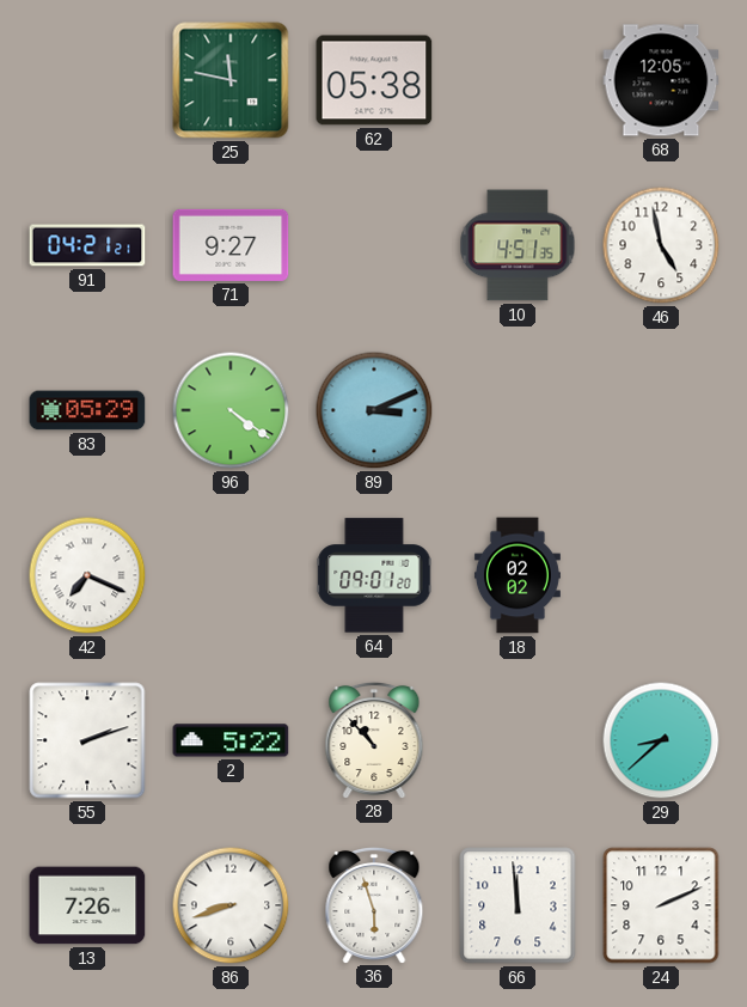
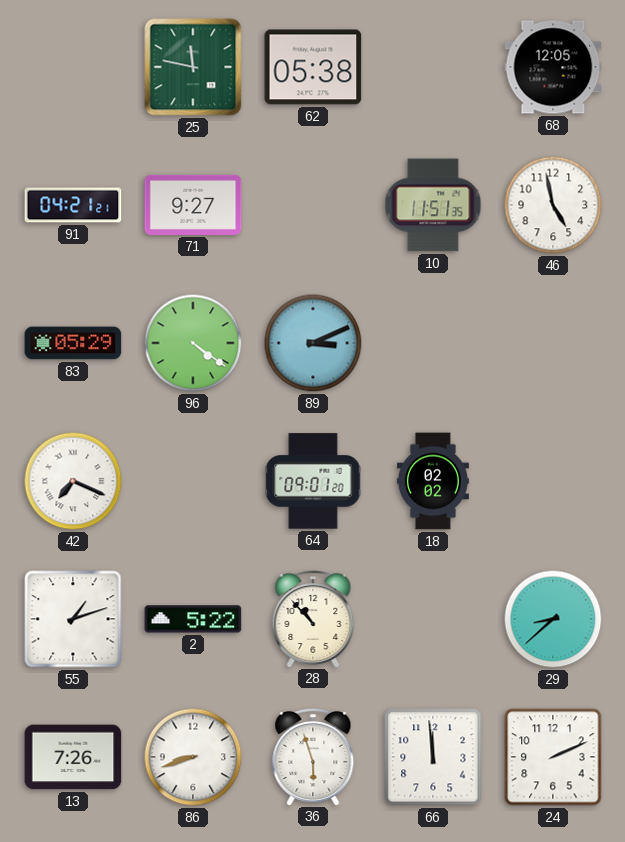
10: 4:51 -> 11:51 (433, 205)
55: 2:12 -> 1:12 (73, 619)
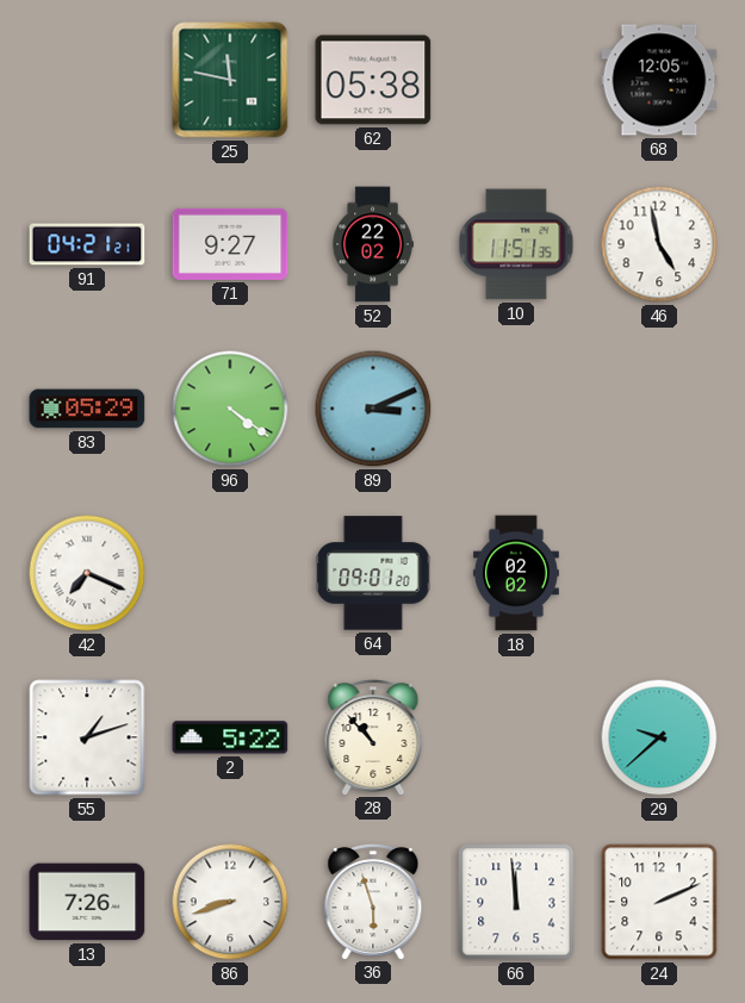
52: none -> 22:02 (373, 244)
29: 8:38 -> 9:38 (659, 737)
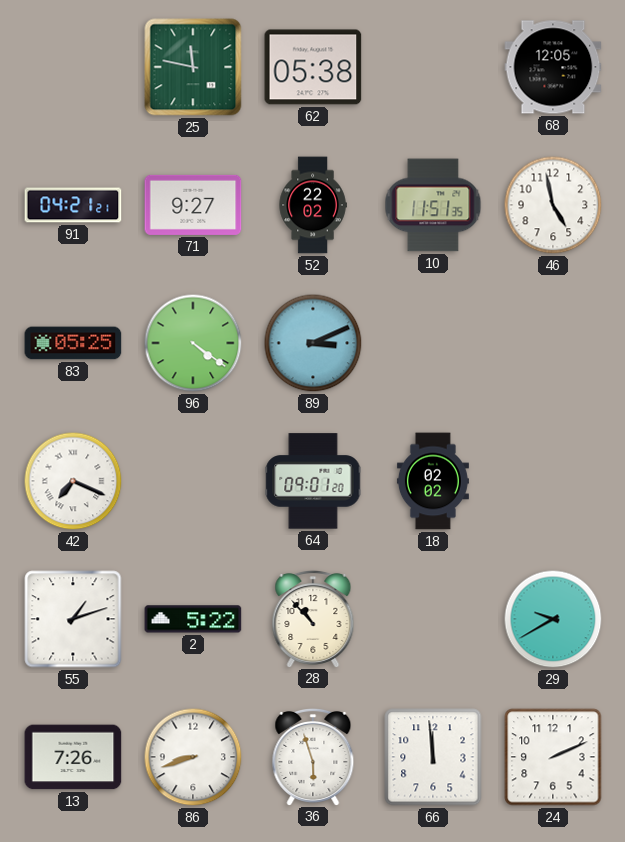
83: 05:29 -> 05:25 (73, 343)
29: 9:38 -> 9:40 (553, 619)
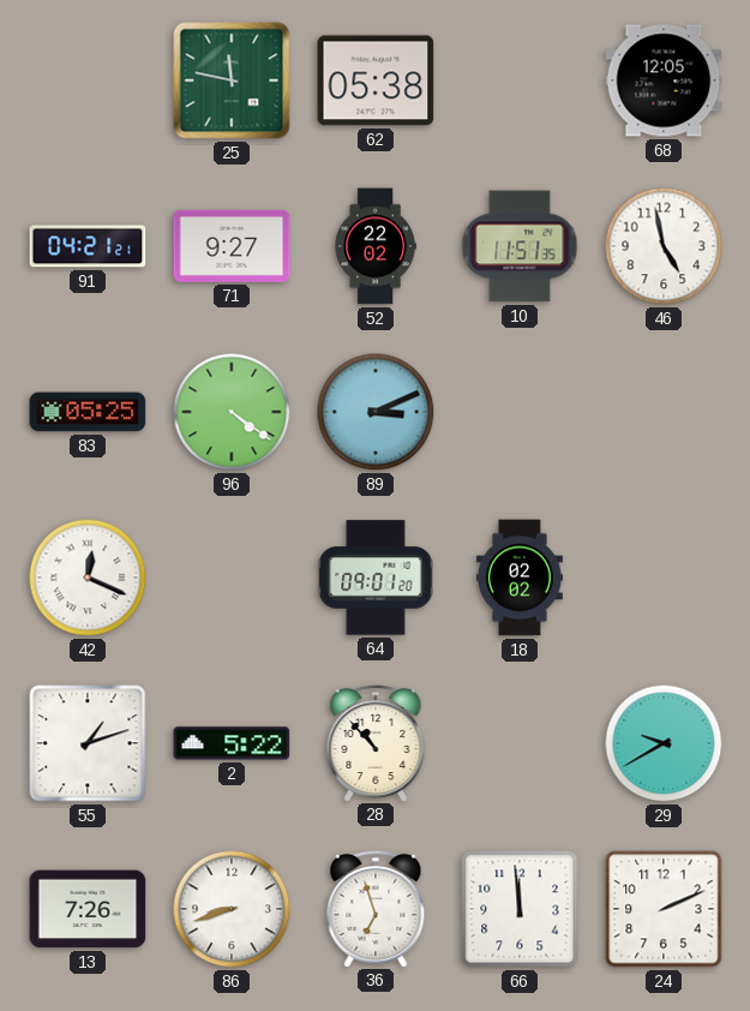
42: 7:19 -> 12:19 (88, 578)
36: 5:57 -> 6:57 (376, 908)
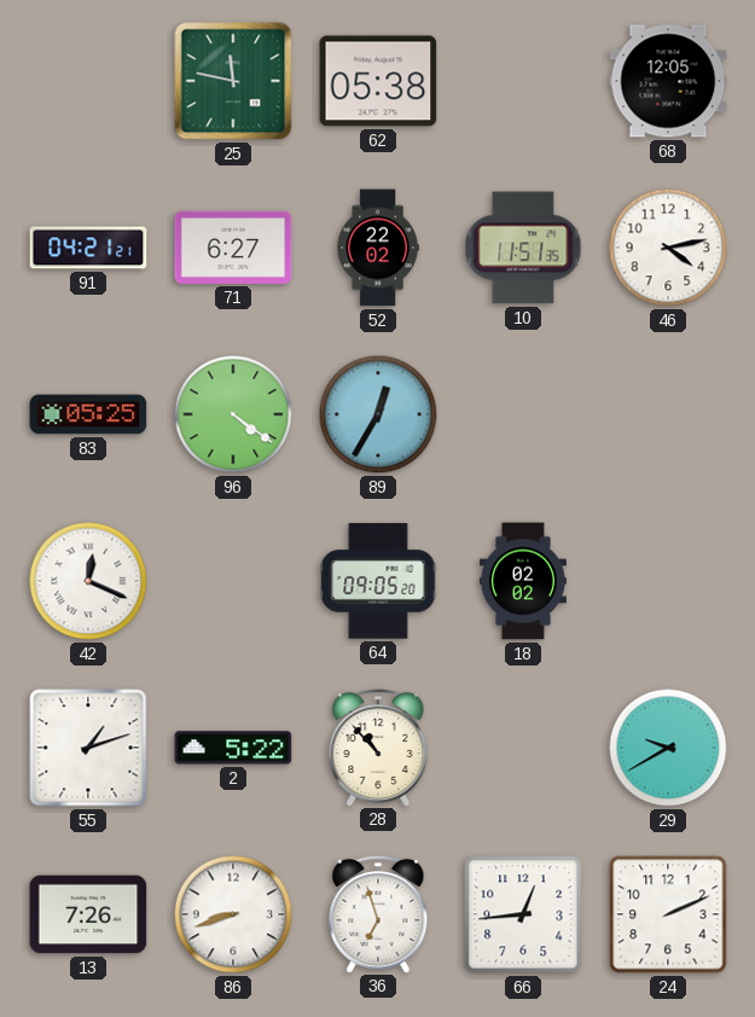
71: 9:27 -> 6:27 (233, 248)
46: 4:58 -> 4:13 (668, 248)
89: 3:11 -> 12:35 (378, 414)
64: 09:01 -> 09:05 (378, 581)
66: 11:59 -> 12:44 (523, 914)
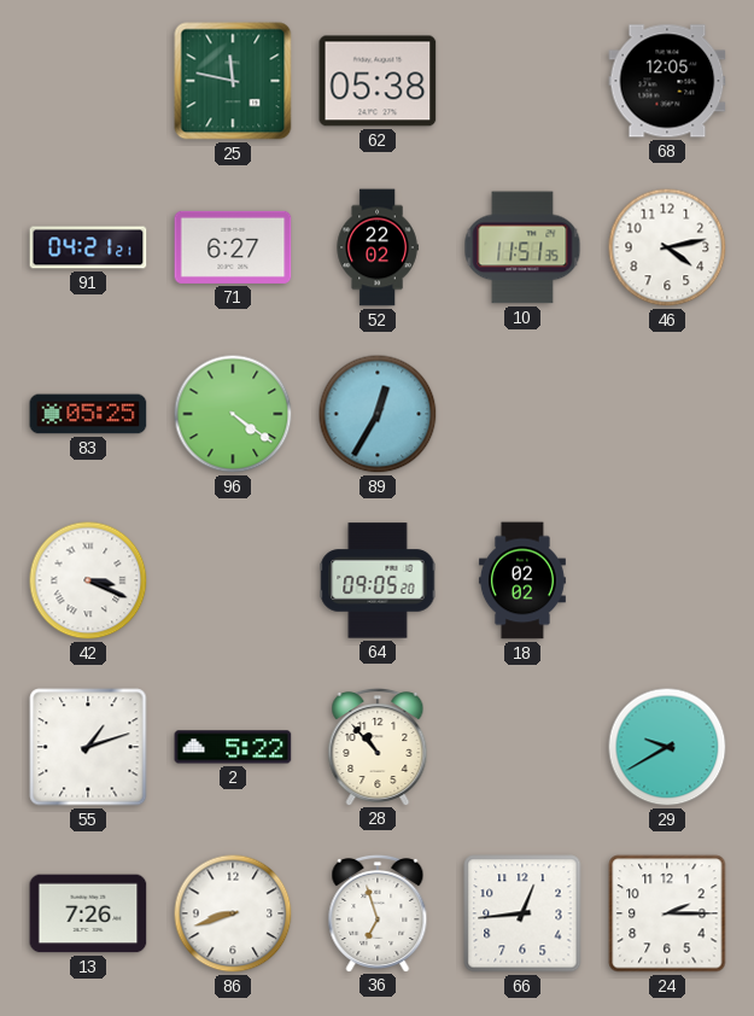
42: 12:19 -> 3:19 (88, 580)
24: 2:11 -> 2:15 (667, 913)
